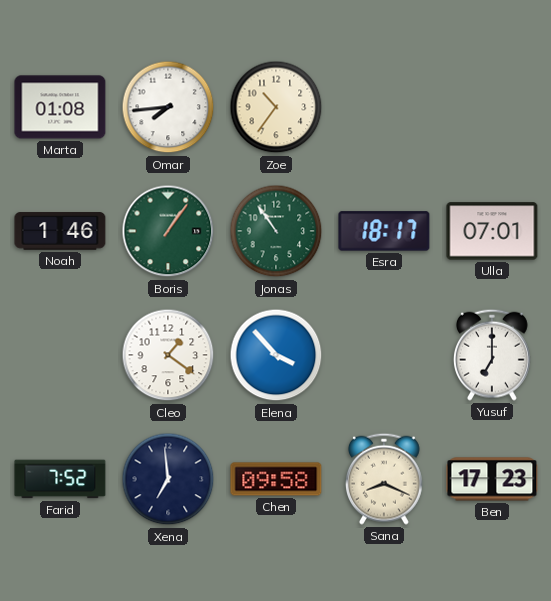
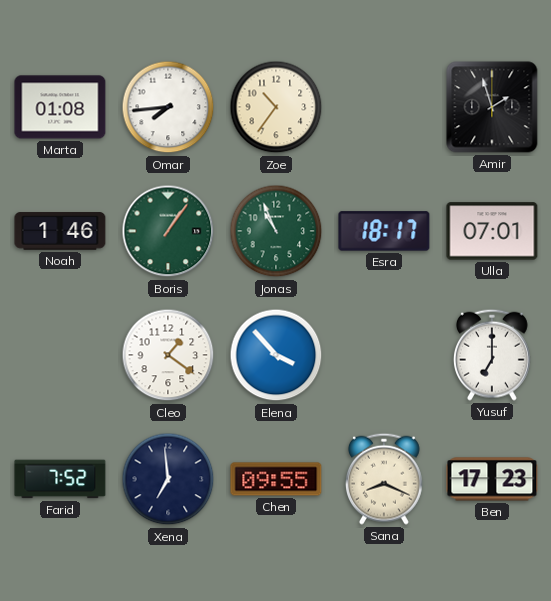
Amir: none -> 1:57 (492, 107)
Jonas: 10:54 -> 10:56 (276, 231)
Chen: 09:58 -> 09:55 (276, 479)
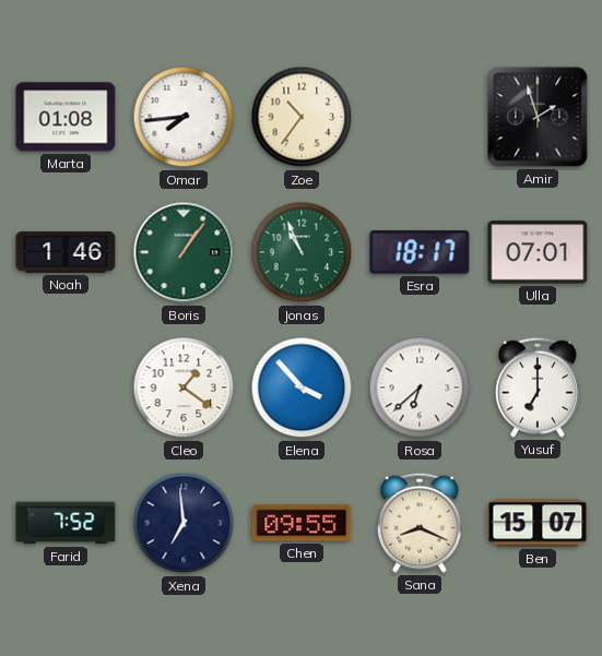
Rosa: none -> 6:38 (420, 387)
Ben: 17:23 -> 15:07 (538, 523)
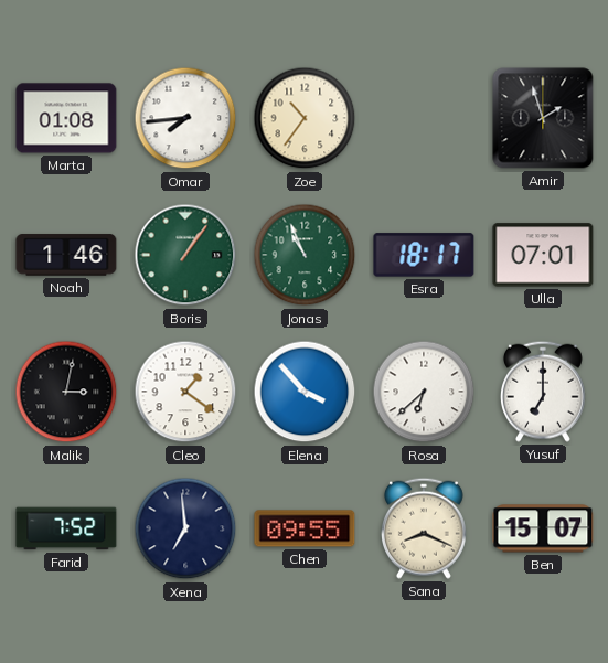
Malik: none -> 3:02 (66, 392)
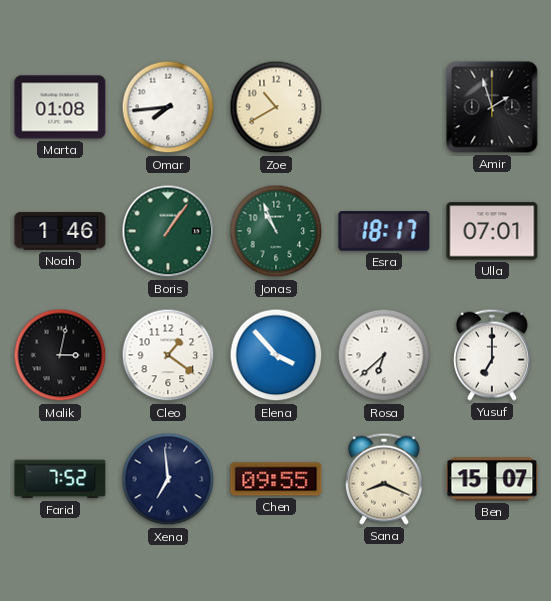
Zoe: 10:36 -> 10:40 (276, 107)
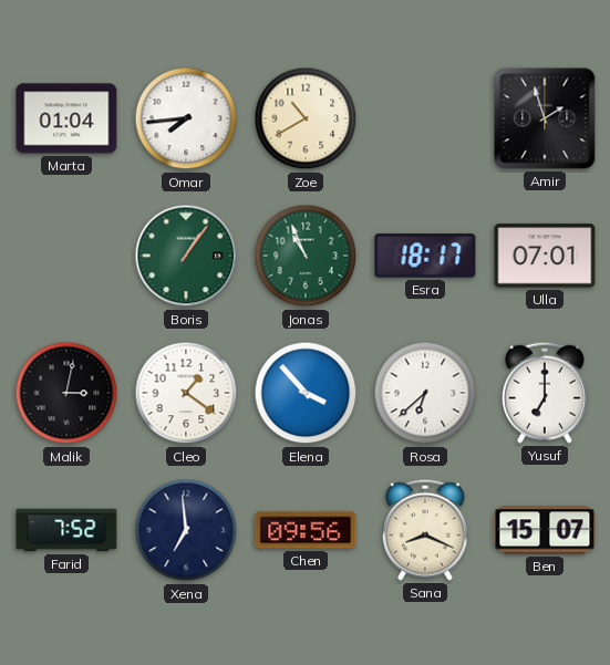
Marta: 01:08 -> 01:04 (66, 118)
Noah: 1:46 -> none (60, 231)
Chen: 09:55 -> 09:56 (306, 530)
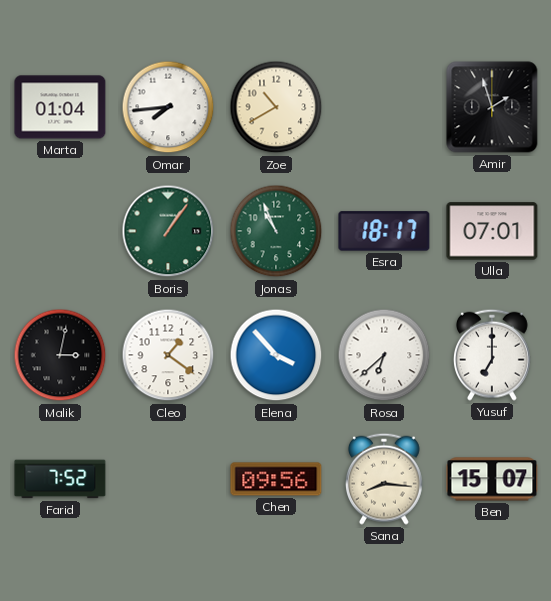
Xena: 6:59 -> none (186, 530)
Sana: 8:19 -> 8:16 (384, 479)
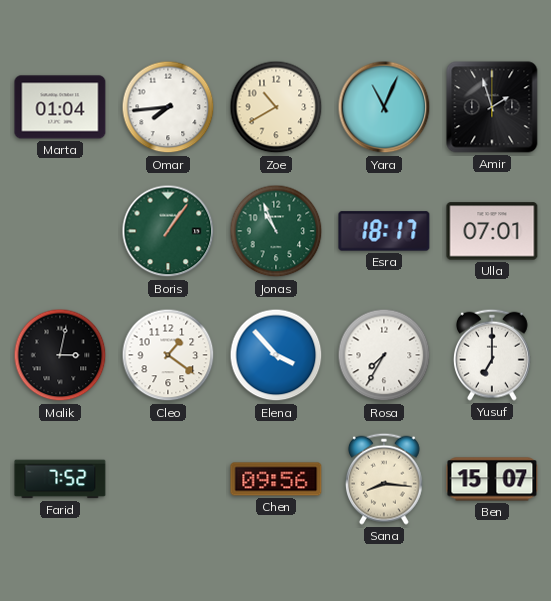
Yara: none -> 11:04 (384, 107)
Rosa: 6:38 -> 7:35 (384, 355)
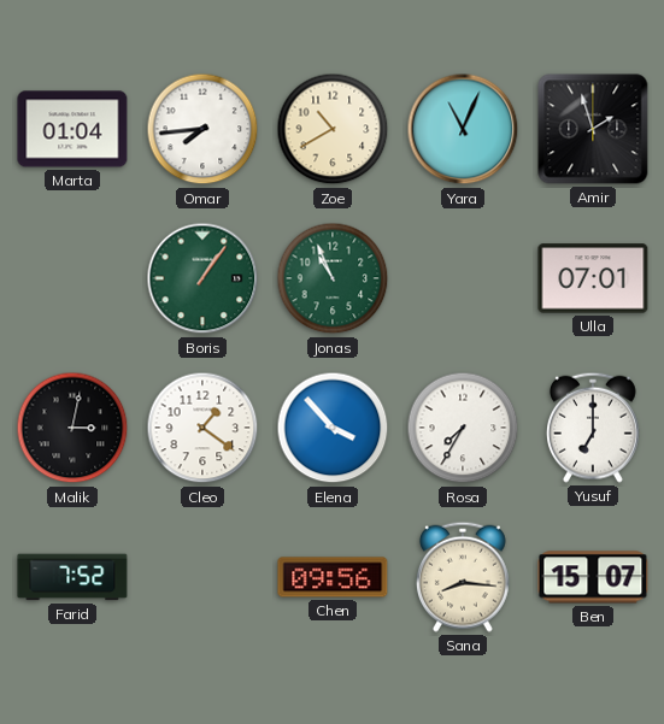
Esra: 18:17 -> none (384, 231)
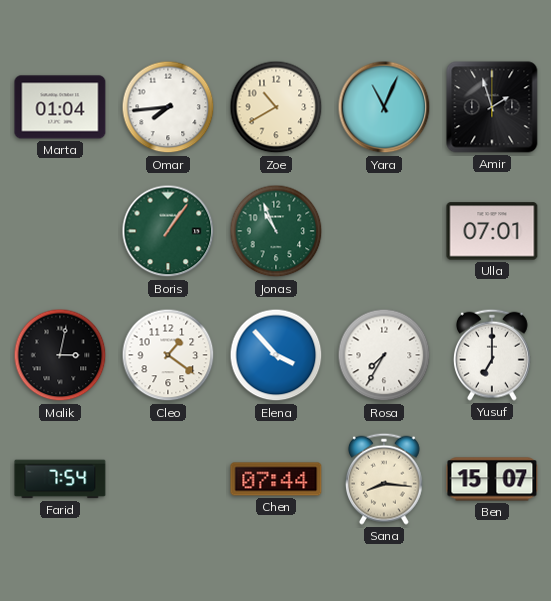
Farid: 7:52 -> 7:54 (60, 479)
Chen: 09:56 -> 07:44 (276, 479)
